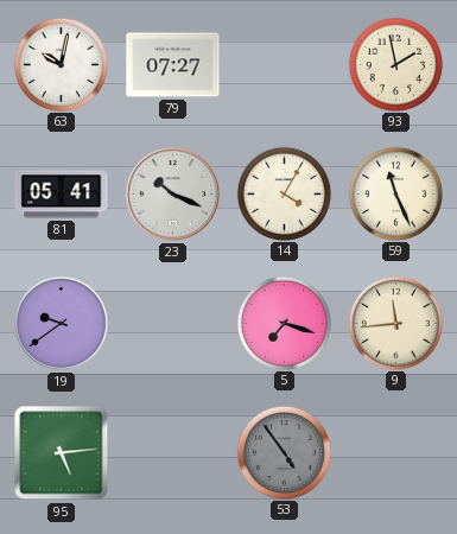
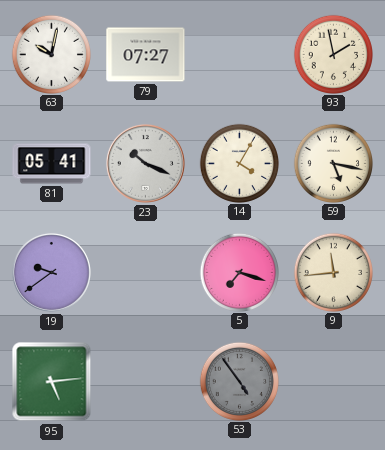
59: 11:26 -> 5:17 (333, 163)
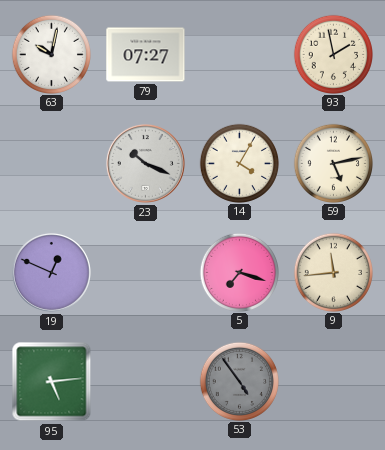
81: 05:41 -> none (52, 164)
59: 5:17 -> 5:13 (333, 163)
19: 9:39 -> 12:49 (51, 272)
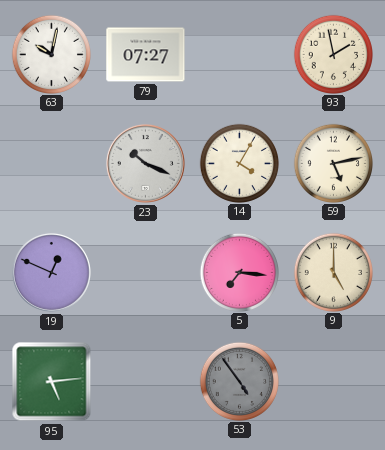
5: 7:18 -> 7:16 (239, 272)
9: 11:44 -> 5:00 (333, 272)
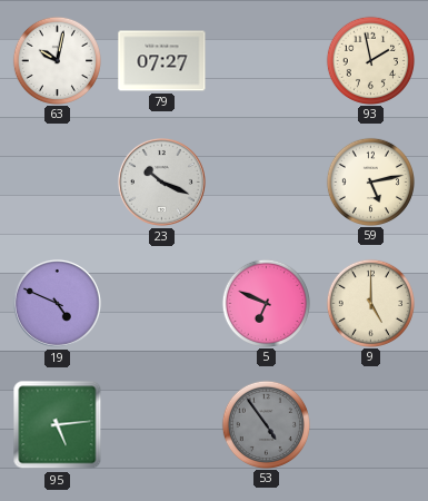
14: 4:05 -> none (239, 163)
19: 12:49 -> 4:49 (57, 303)
5: 7:16 -> 6:49 (266, 303)
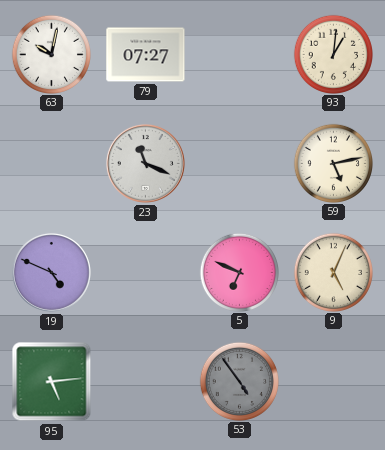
93: 1:58 -> 1:01 (333, 54)
23: 10:19 -> 11:19 (145, 163)
9: 5:00 -> 5:04 (333, 272)
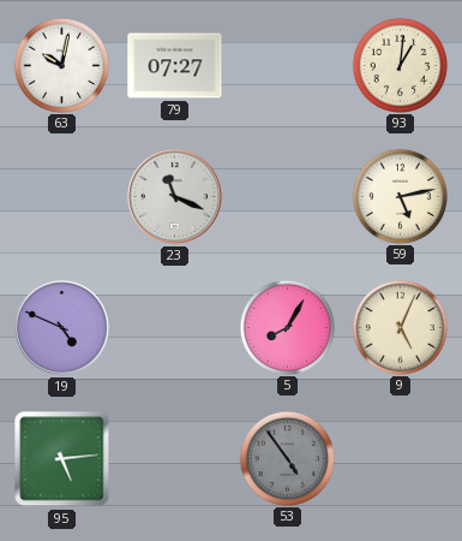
5: 6:49 -> 8:05 (287, 327)
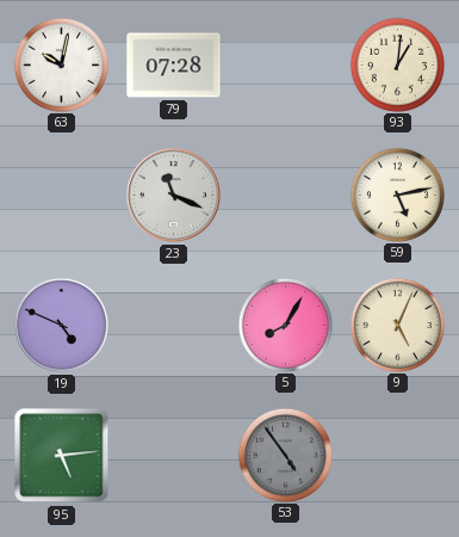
79: 07:27 -> 07:28 (174, 66)
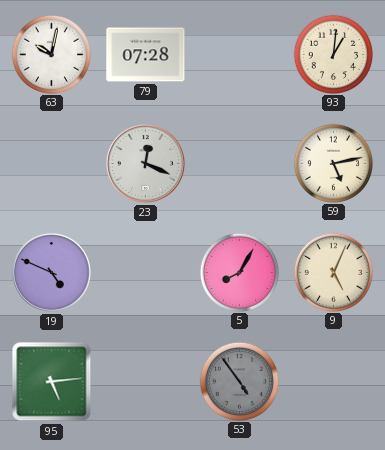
23: 11:19 -> 12:19 (145, 163)
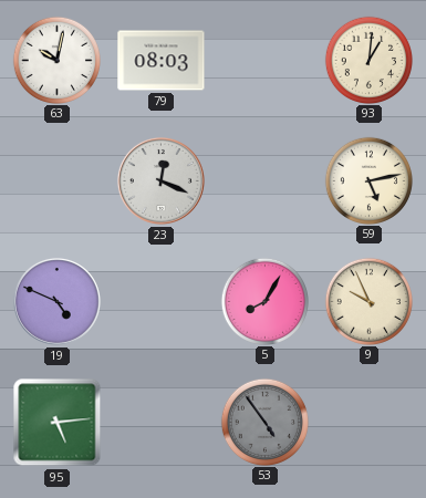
79: 07:28 -> 08:03 (162, 61)
9: 5:04 -> 9:56 (368, 301)
